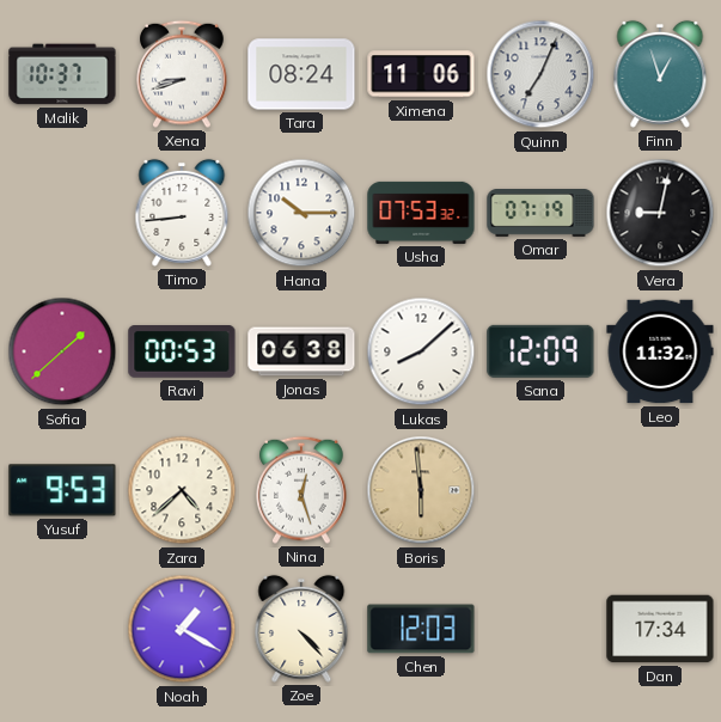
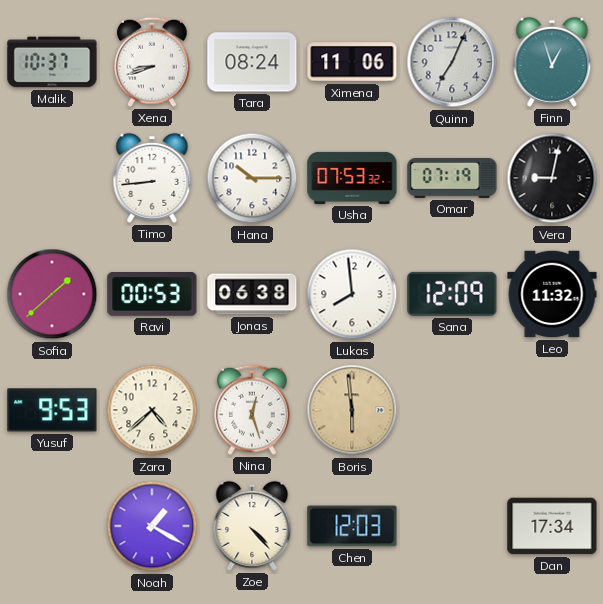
Lukas: 8:08 -> 7:59 (352, 294)
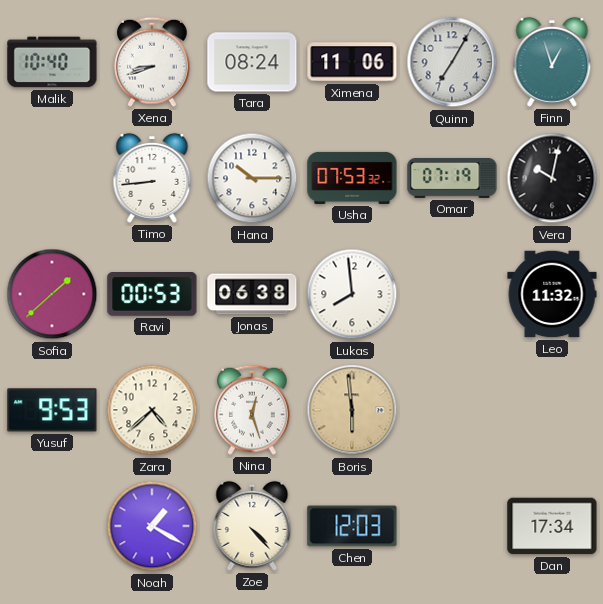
Malik: 10:37 -> 10:40 (52, 62)
Quinn: 7:04 -> 7:05 (452, 62)
Vera: 9:02 -> 10:02 (552, 178)
Sana: 12:09 -> none (452, 294)
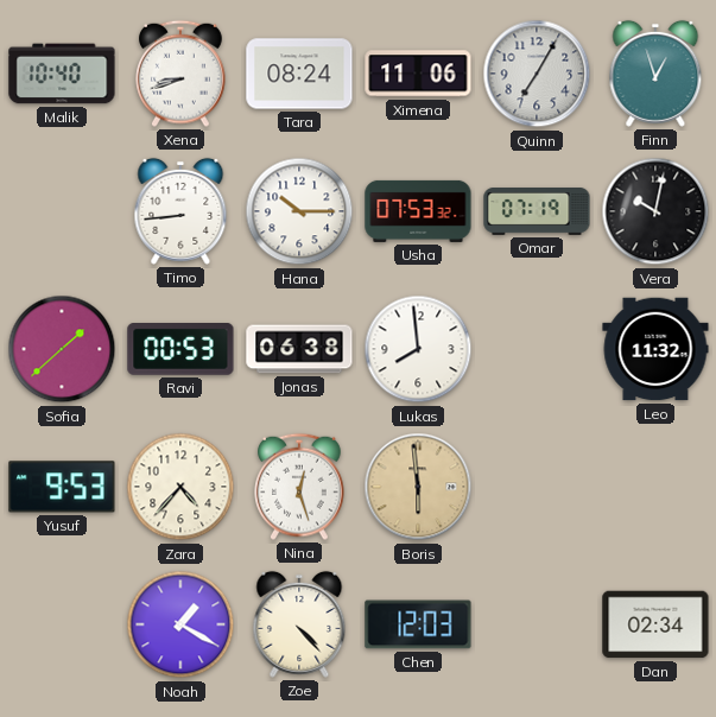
Zara: 4:38 -> 4:37 (180, 487)
Dan: 17:34 -> 02:34 (655, 624)
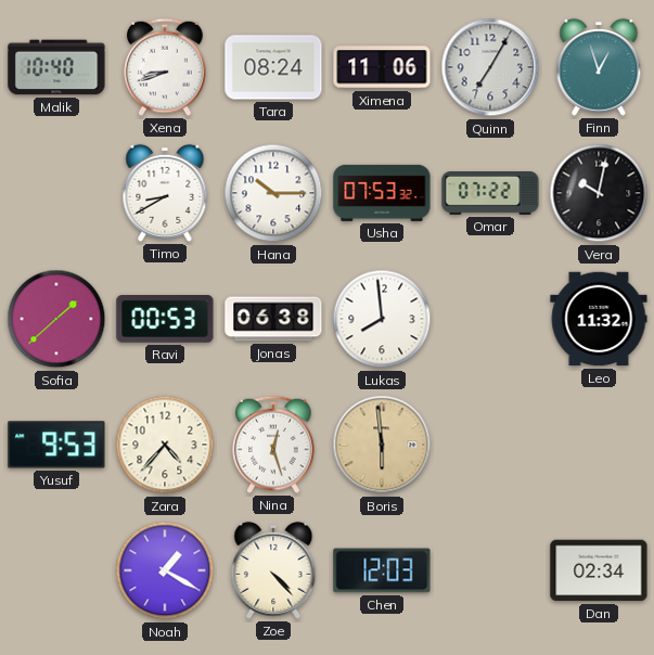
Timo: 8:44 -> 8:40 (165, 193)
Omar: 07:19 -> 07:22 (490, 194)
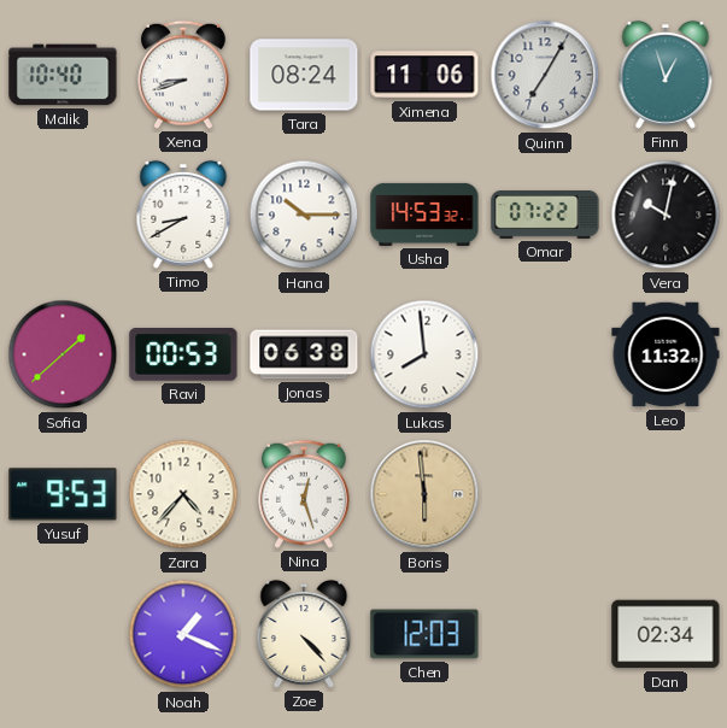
Usha: 07:53 -> 14:53 (424, 215)
Noah: 1:20 -> 1:19 (183, 634)
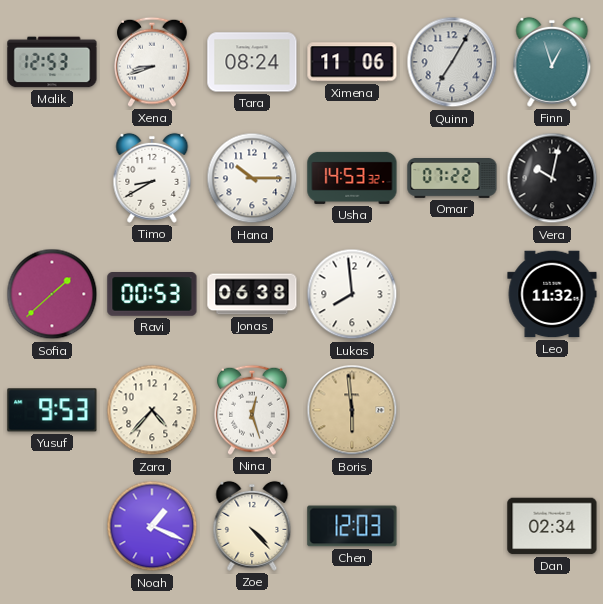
Malik: 10:40 -> 12:53 (52, 62)
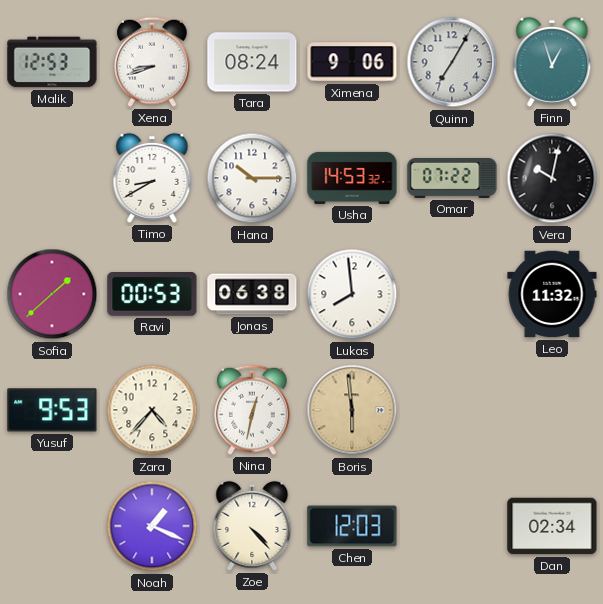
Ximena: 11:06 -> 9:06 (352, 62)
Nina: 12:27 -> 12:32 (253, 410)
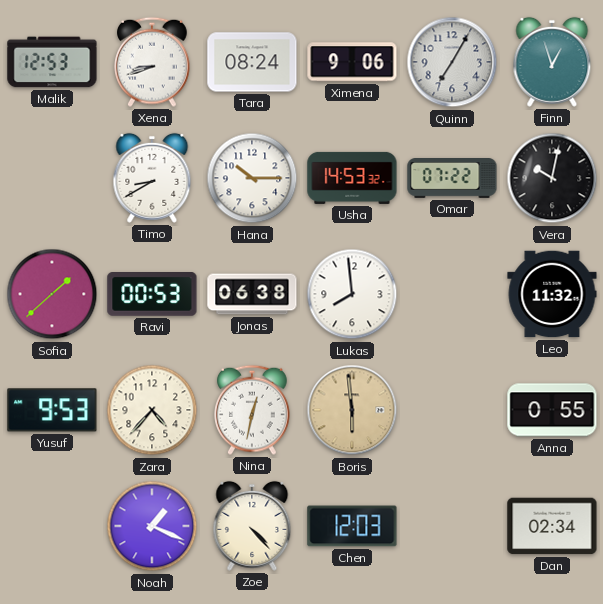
Anna: none -> 0:55 (552, 410)
